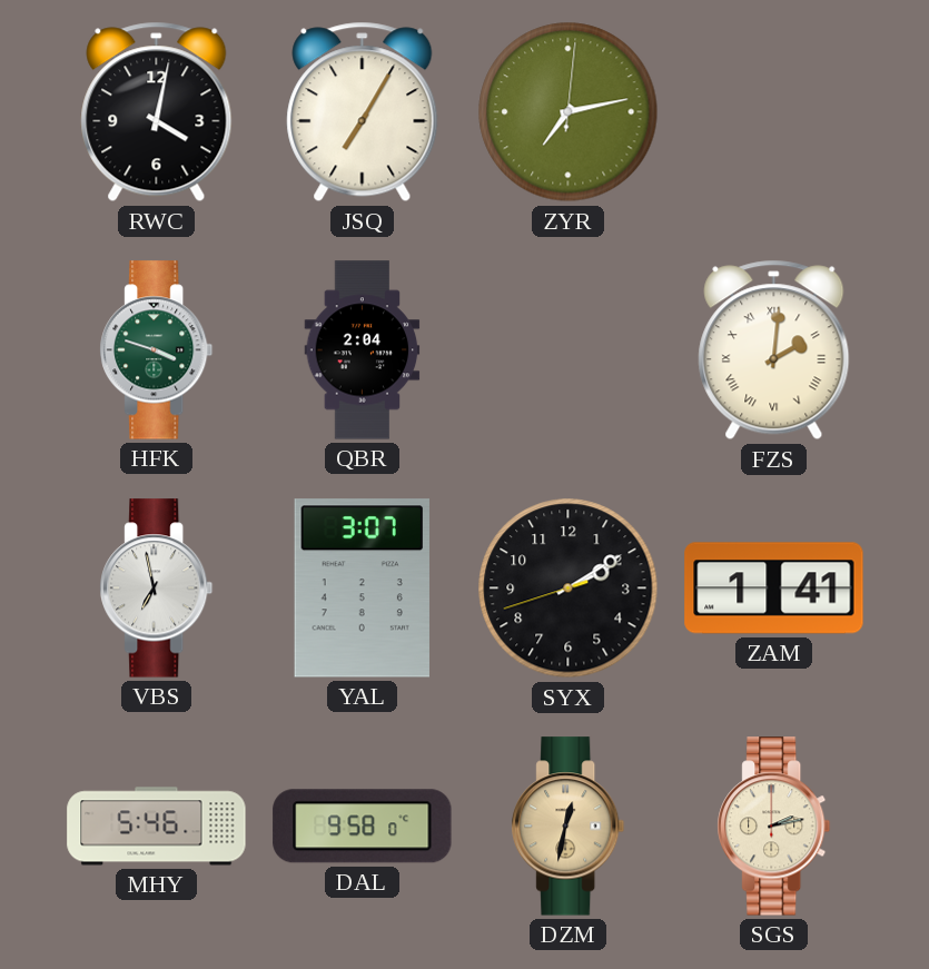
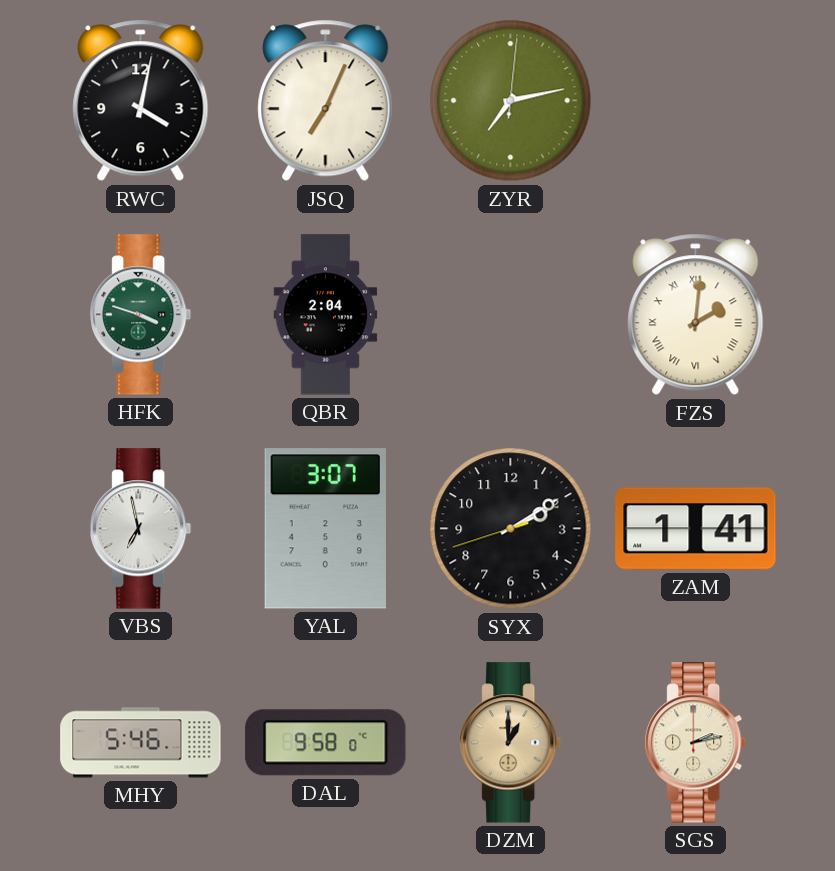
JSQ: 7:05 -> 7:04 (326, 101)
DZM: 12:32 -> 1:00 (511, 743)
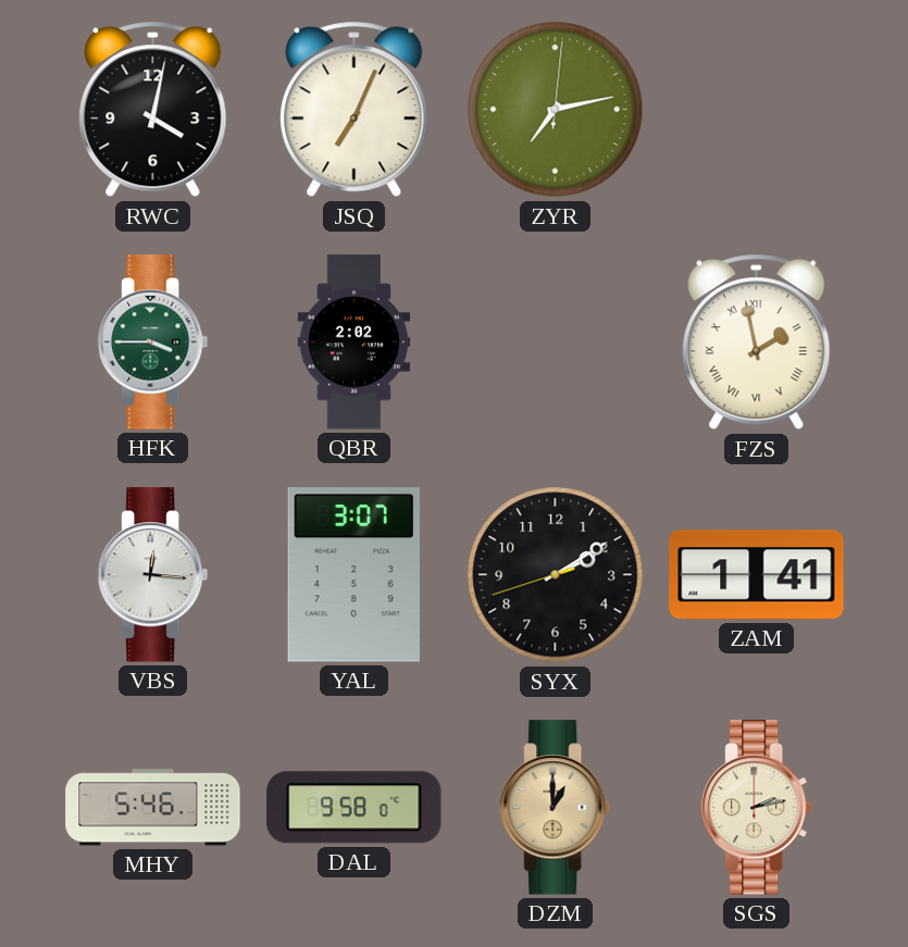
HFK: 3:48 -> 3:45 (153, 342)
QBR: 2:04 -> 2:02 (355, 342)
FZS: 2:01 -> 1:58 (757, 342)
VBS: 6:58 -> 12:16 (153, 575)
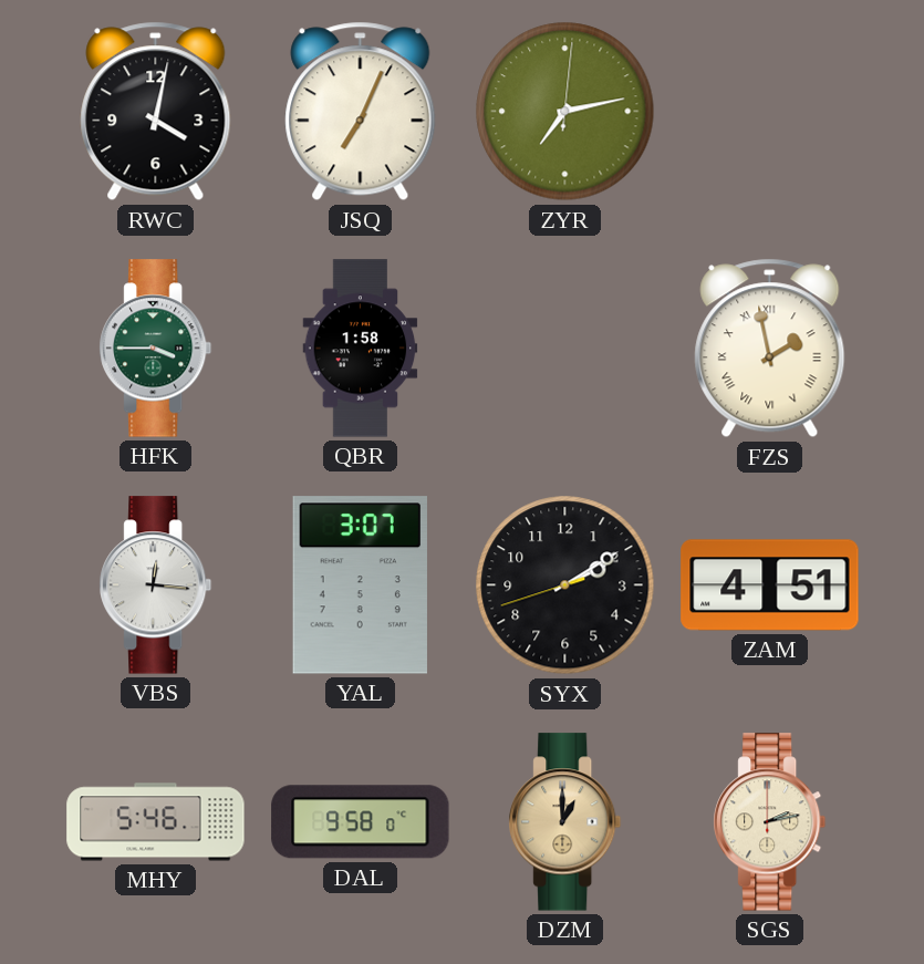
QBR: 2:02 -> 1:58 (361, 349)
ZAM: 1:41 -> 4:51 (770, 585)
